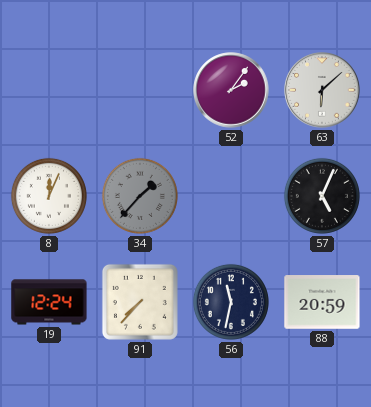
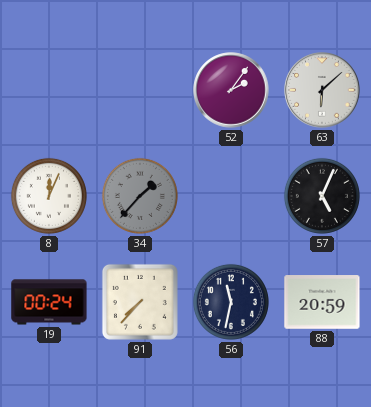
19: 12:24 -> 00:24 (49, 302)
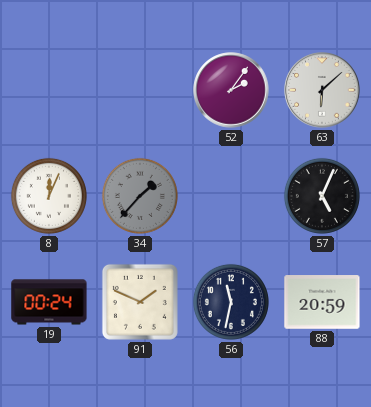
91: 7:37 -> 1:49 (140, 302)
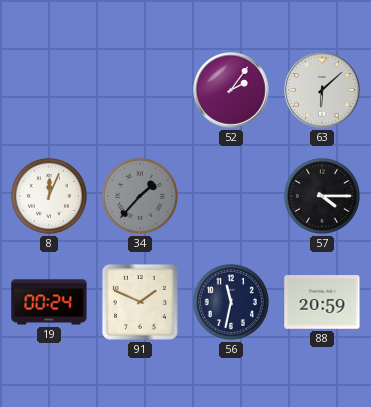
57: 5:04 -> 4:15 (322, 196)
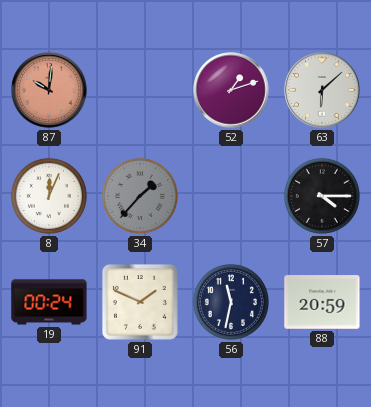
87: none -> 10:01 (49, 90)
52: 2:06 -> 1:12 (231, 90)
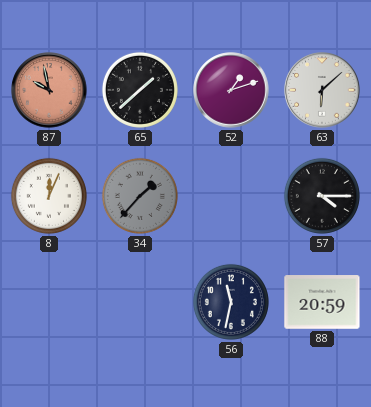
87: 10:01 -> 9:58 (49, 90)
65: none -> 1:38 (140, 90)
19: 00:24 -> none (49, 302)
91: 1:49 -> none (140, 302)
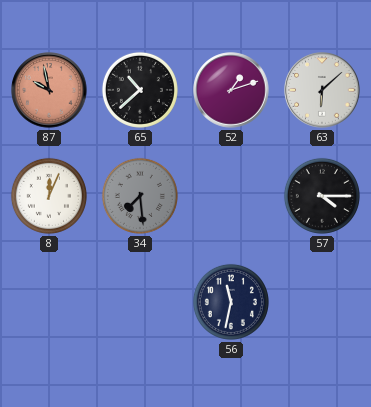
65: 1:38 -> 10:38 (140, 90)
34: 1:37 -> 7:29 (140, 196)
88: 20:59 -> none (322, 302)
